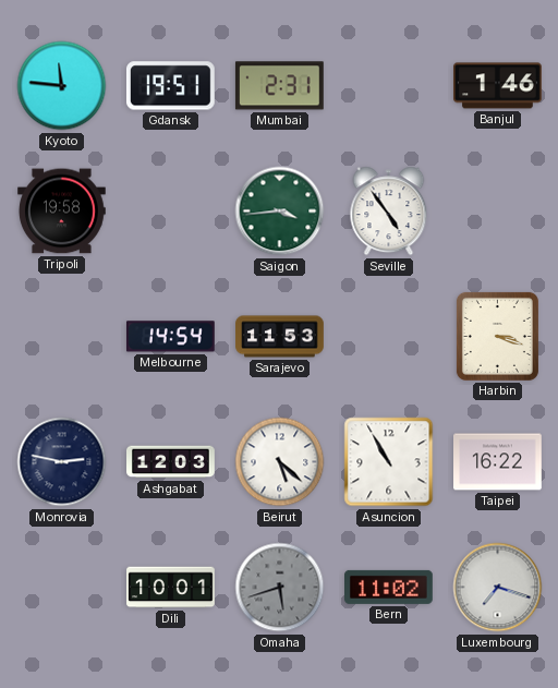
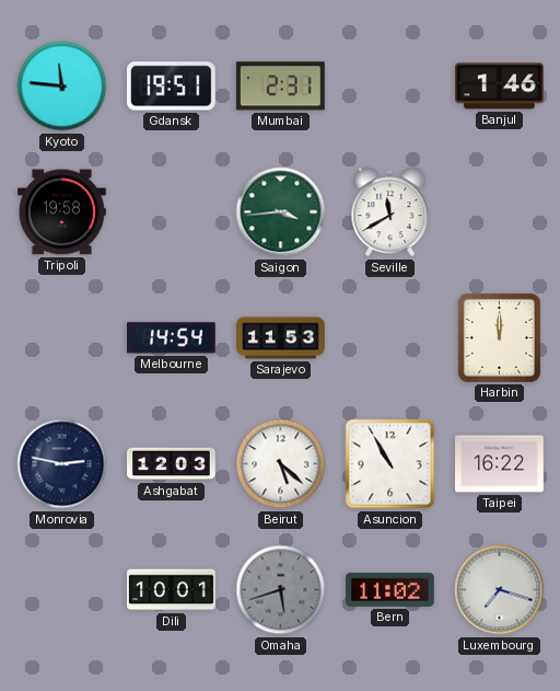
Seville: 4:54 -> 11:40 (390, 212)
Harbin: 3:18 -> 12:00 (499, 337)
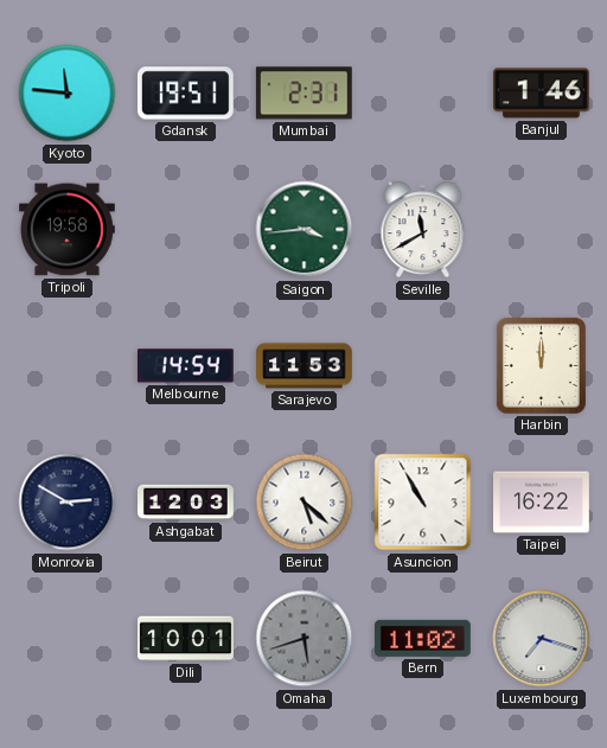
Monrovia: 2:47 -> 2:50 (68, 503)
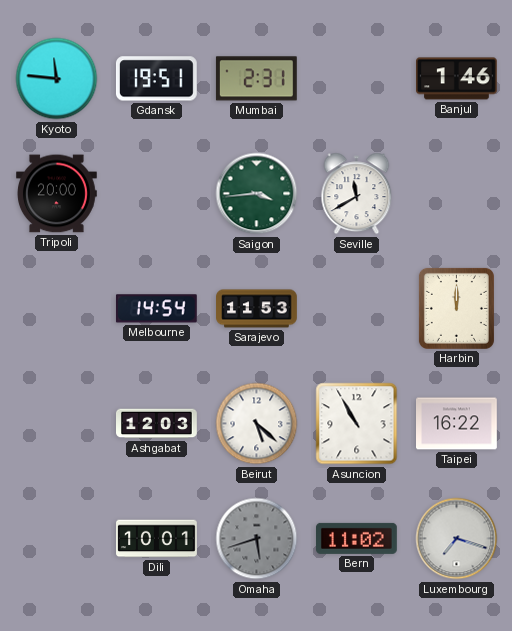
Tripoli: 19:58 -> 20:00 (57, 194)
Monrovia: 2:50 -> none (68, 503)
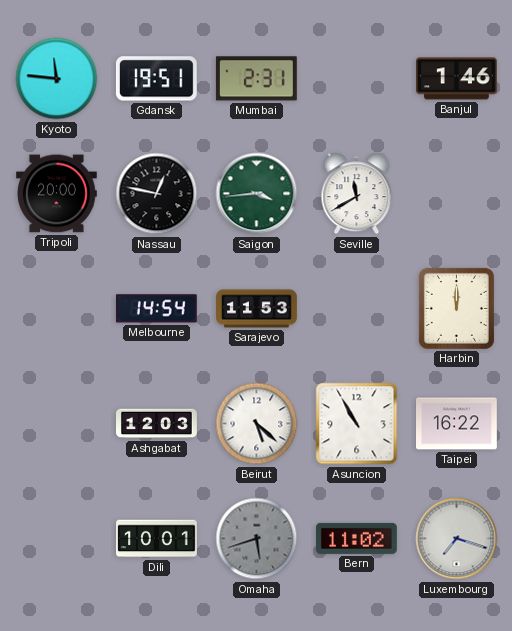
Nassau: none -> 12:47 (157, 194)
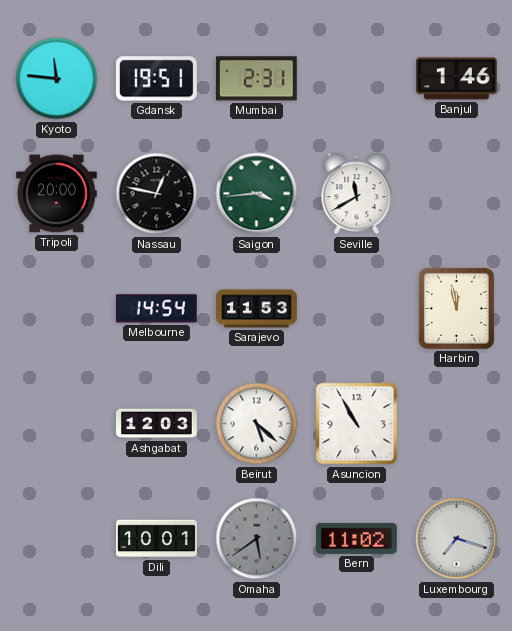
Harbin: 12:00 -> 11:58 (456, 308)
Taipei: 16:22 -> none (457, 424)
Omaha: 5:42 -> 5:39 (257, 539)
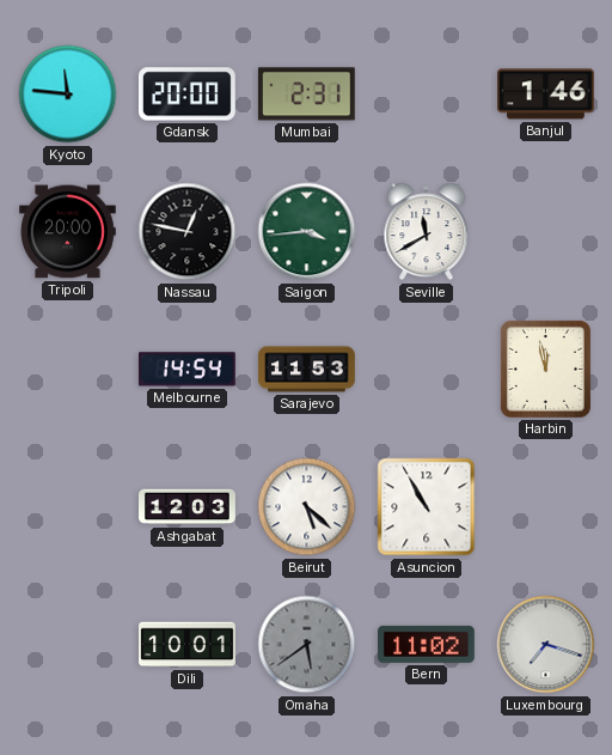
Gdansk: 19:51 -> 20:00 (186, 95)
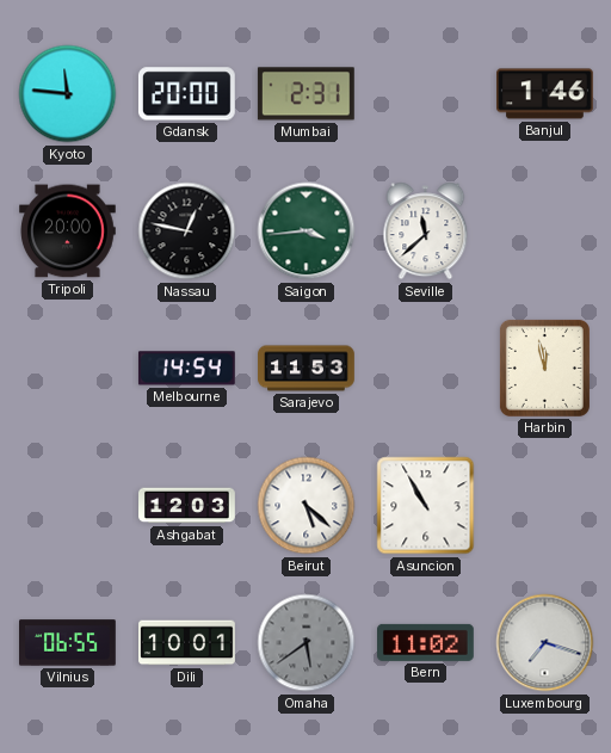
Seville: 11:40 -> 11:38 (426, 232)
Vilnius: none -> 06:55 (68, 643)
